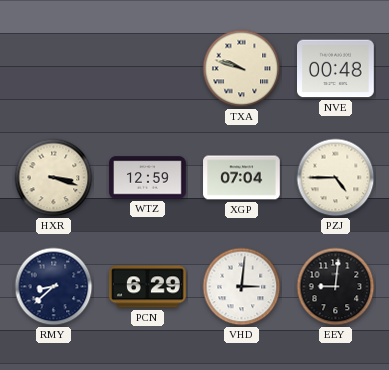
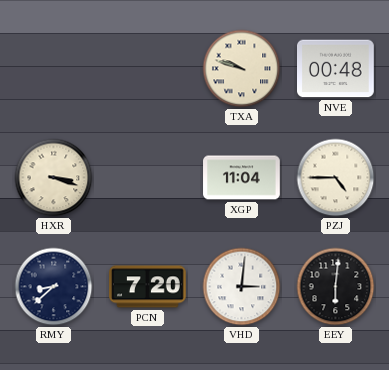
WTZ: 12:59 -> none (148, 178)
XGP: 07:04 -> 11:04 (242, 178)
PCN: 6:29 -> 7:20 (148, 287)
EEY: 9:01 -> 6:01 (336, 287)
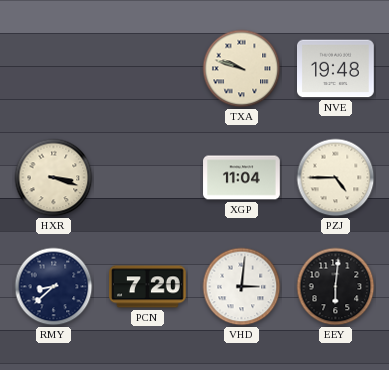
NVE: 00:48 -> 19:48 (336, 69)
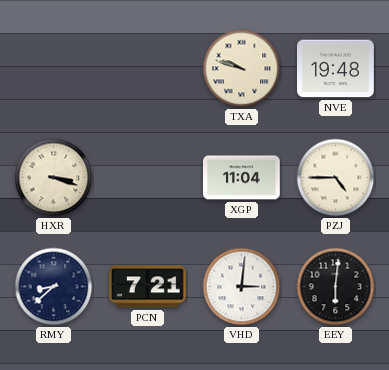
PCN: 7:20 -> 7:21 (148, 287)
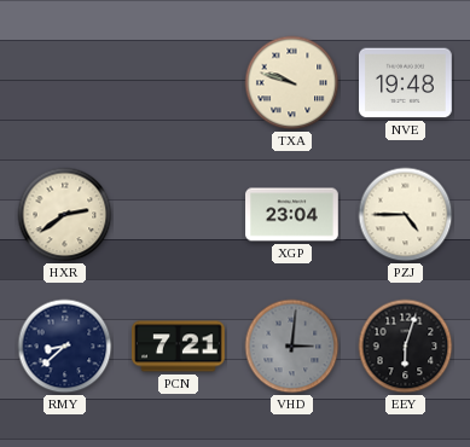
HXR: 3:18 -> 2:39 (65, 215)
XGP: 11:04 -> 23:04 (292, 215)
VHD dial: white -> grey (292, 347)
EEY: 6:01 -> 6:03 (406, 347)
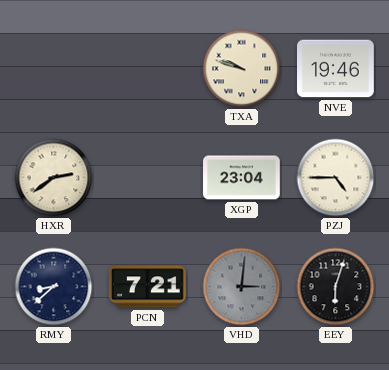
NVE: 19:48 -> 19:46 (336, 69)
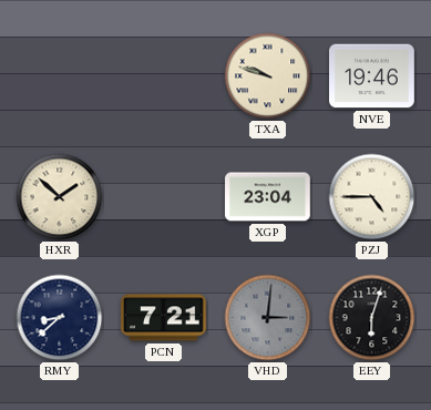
HXR: 2:39 -> 1:52 (60, 197)
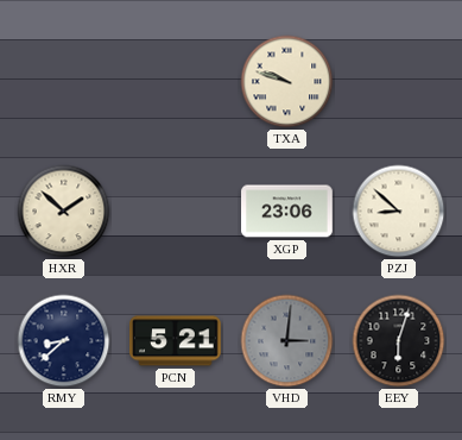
NVE: 19:46 -> none (372, 76)
XGP: 23:04 -> 23:06 (287, 212)
PZJ: 4:45 -> 8:52 (399, 212)
PCN: 7:21 -> 5:21 (176, 341)
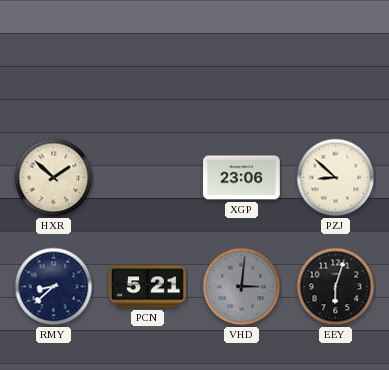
TXA: 9:48 -> none (287, 82)
